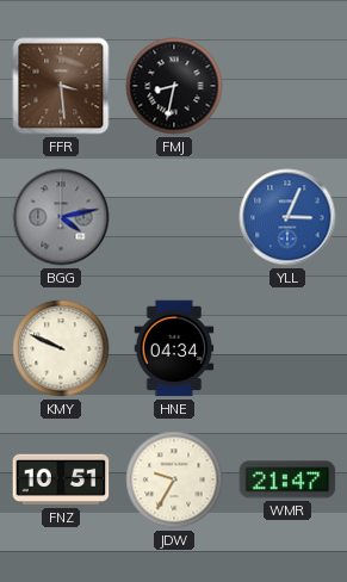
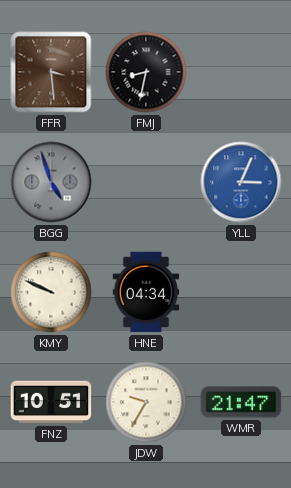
BGG: 4:13 -> 4:57 (51, 182)
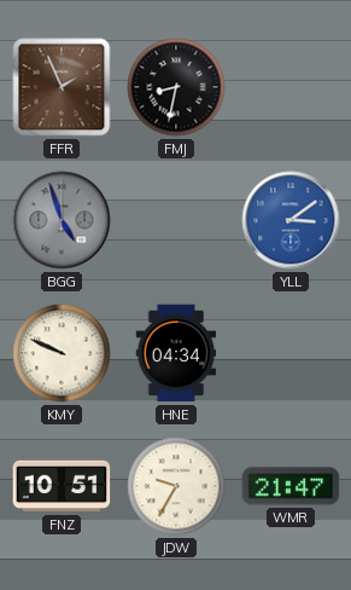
FFR: 3:29 -> 1:56 (62, 87)
YLL: 3:04 -> 3:09 (291, 220)
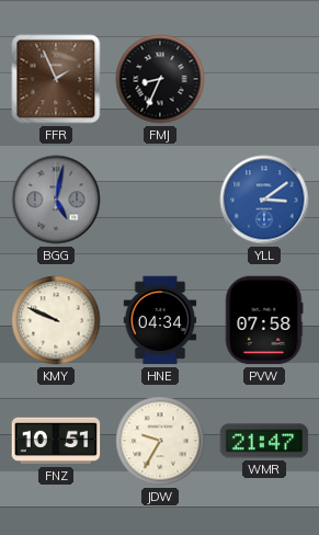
FMJ: 8:32 -> 8:34 (160, 79)
BGG: 4:57 -> 5:02 (56, 200)
PVW: none -> 07:58 (264, 320)
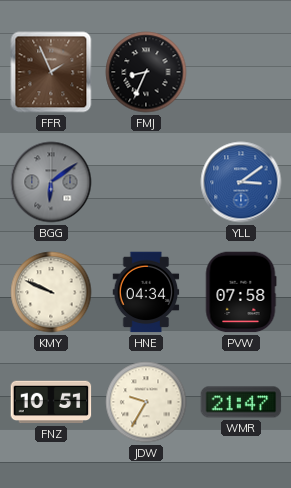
BGG: 5:02 -> 6:09 (51, 182)
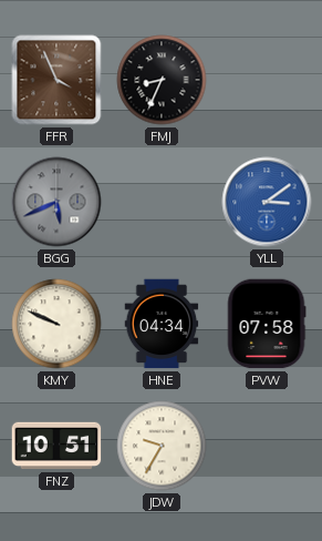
FFR: 1:56 -> 3:56 (56, 80)
BGG: 6:09 -> 5:41 (56, 202)
WMR: 21:47 -> none (241, 402)
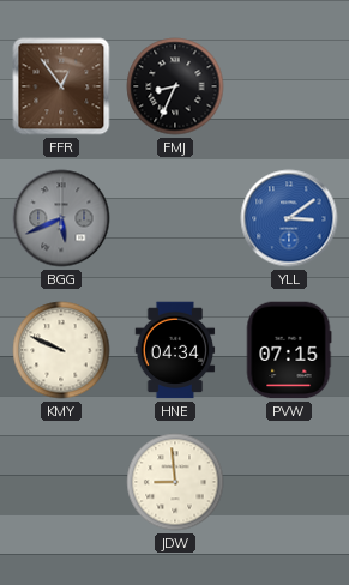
FFR: 3:56 -> 12:54 (61, 86)
PVW: 07:58 -> 07:15 (289, 350)
FNZ: 10:51 -> none (56, 446)
JDW: 9:35 -> 8:59 (175, 482)
